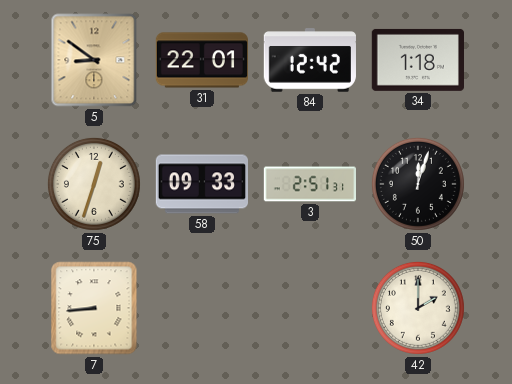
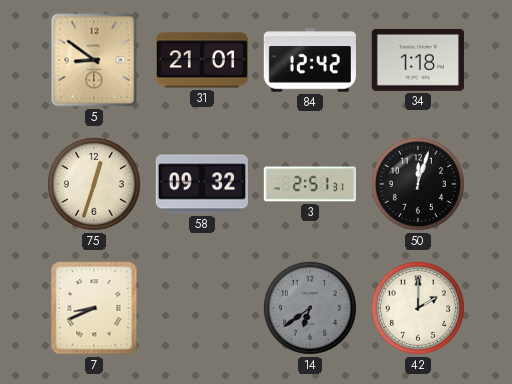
31: 22:01 -> 21:01 (201, 60)
58: 09:33 -> 09:32 (201, 184)
7: 8:44 -> 8:41 (94, 308)
14: none -> 6:39 (310, 308)
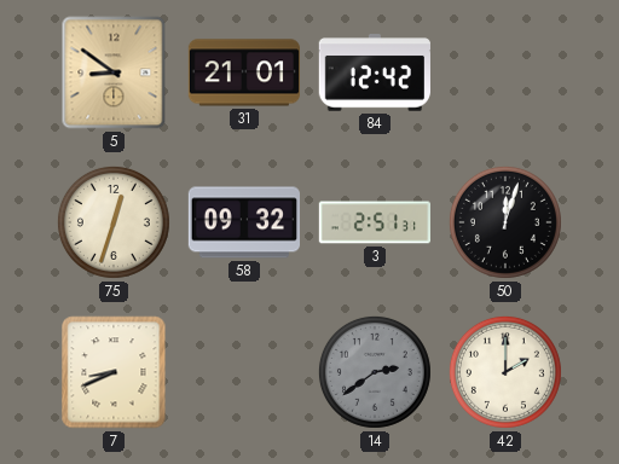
34: 1:18 -> none (417, 60)
14: 6:39 -> 2:39 (375, 372)
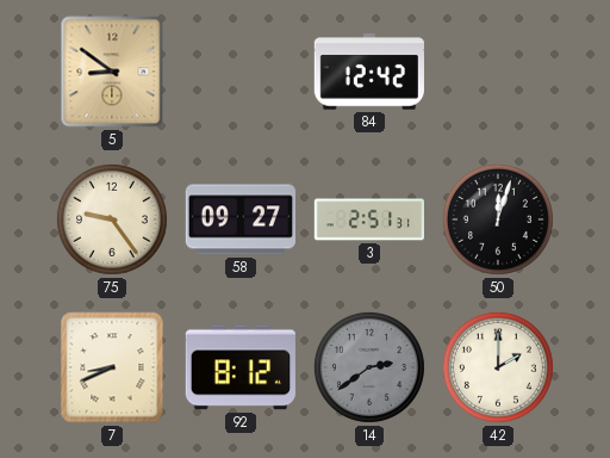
31: 21:01 -> none (243, 72)
75: 12:33 -> 9:24 (112, 219)
58: 09:32 -> 09:27 (239, 219)
92: none -> 8:12 (241, 367)
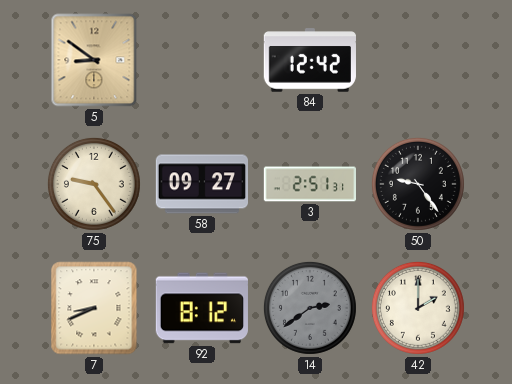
50: 12:03 -> 9:24 (418, 184)
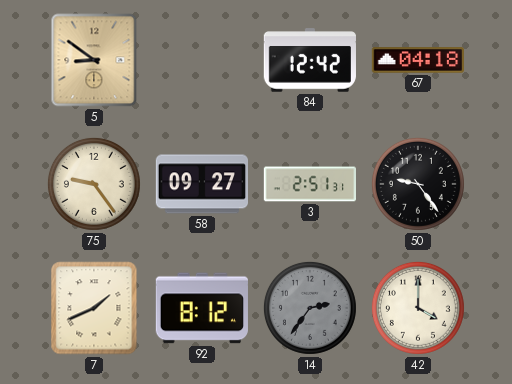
67: none -> 04:18 (417, 60)
7: 8:41 -> 1:41 (94, 308)
14: 2:39 -> 2:36 (310, 308)
42: 2:00 -> 4:00 (418, 308)
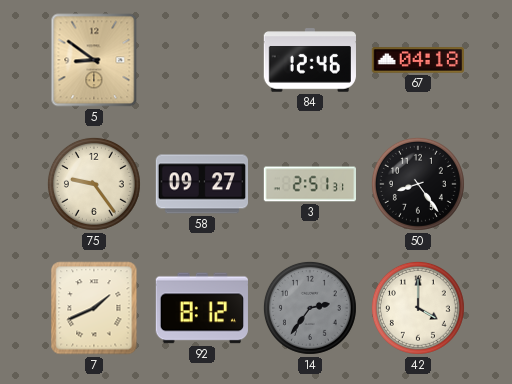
84: 12:42 -> 12:46 (310, 60)
50: 9:24 -> 8:24 (418, 184)
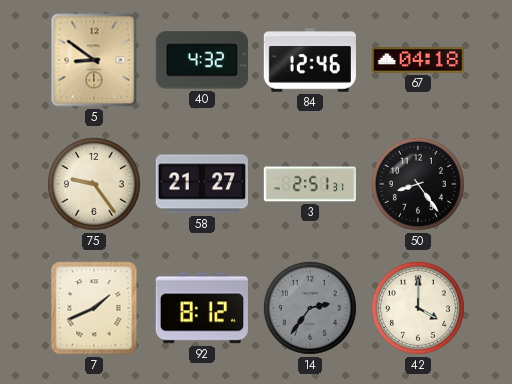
40: none -> 4:32 (202, 60)
58: 09:27 -> 21:27 (201, 184)
